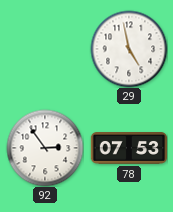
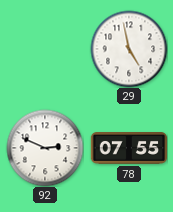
92: 2:54 -> 2:49 (45, 148)
78: 07:53 -> 07:55 (129, 149)
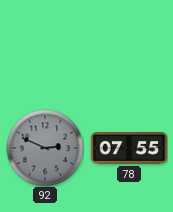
29: 4:58 -> none (129, 49)
92 dial: white -> grey (45, 148)
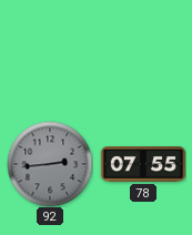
92: 2:49 -> 2:44 (50, 164)
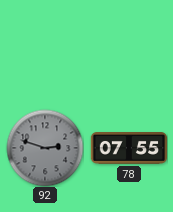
92: 2:44 -> 2:48 (45, 148)
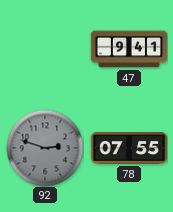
47: none -> 9:41 (129, 49)
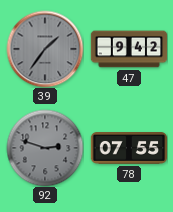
39: none -> 1:36 (45, 49)
47: 9:41 -> 9:42 (129, 49)
